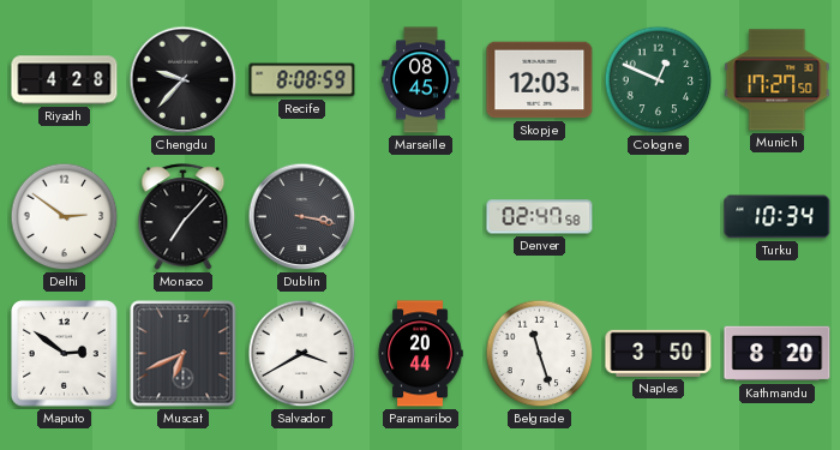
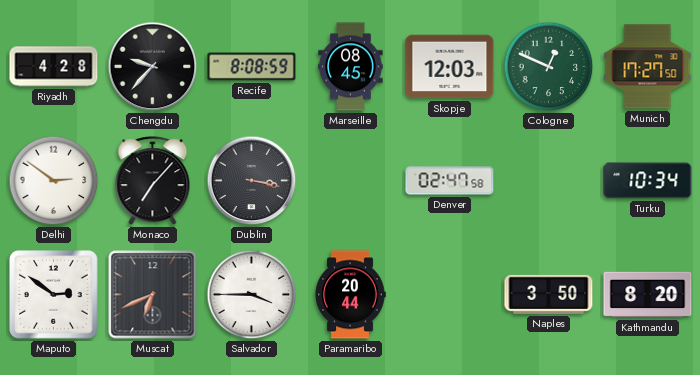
Salvador: 3:40 -> 3:45 (252, 295)
Belgrade: 11:27 -> none (540, 354)
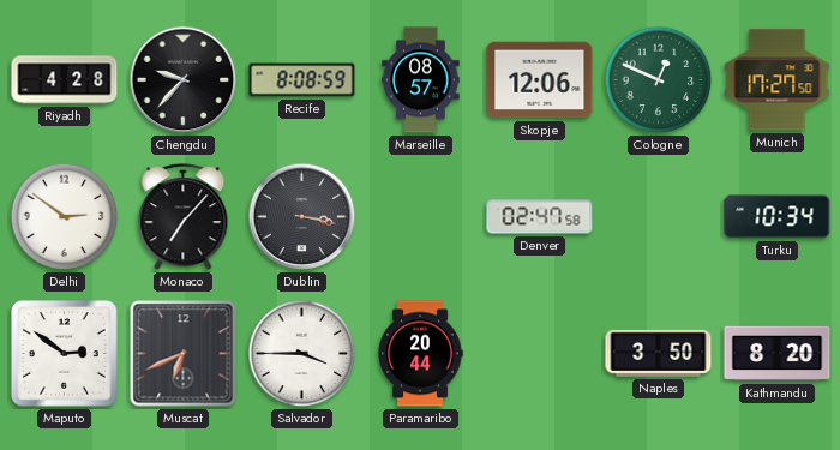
Marseille: 08:45 -> 08:57 (421, 80)
Skopje: 12:03 -> 12:06 (540, 80)
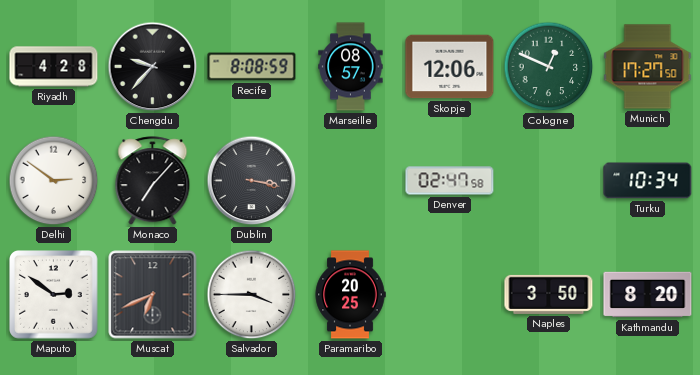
Paramaribo: 20:44 -> 20:25 (350, 295)
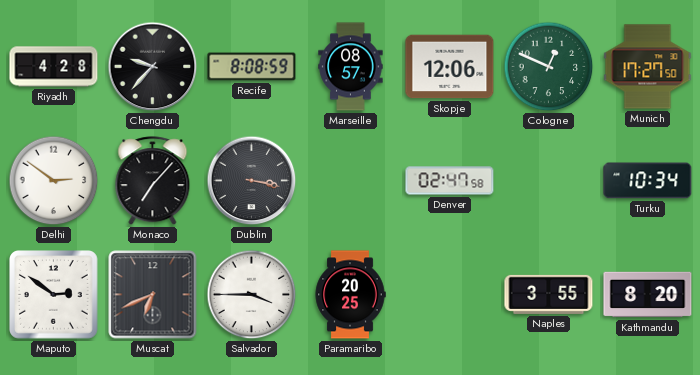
Naples: 3:50 -> 3:55 (549, 294)
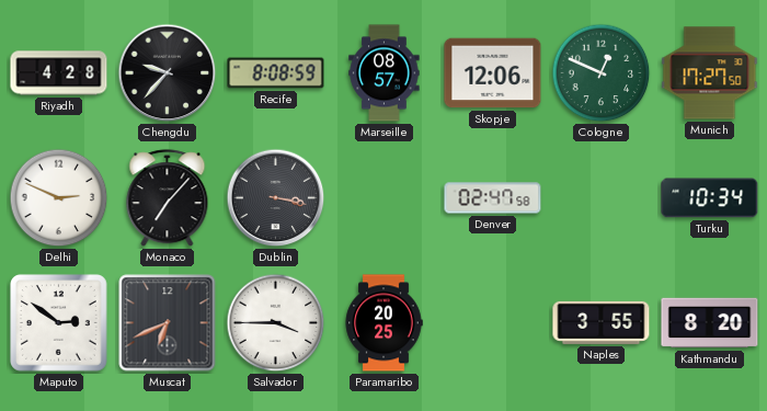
Delhi: 2:51 -> 2:49 (59, 198)
